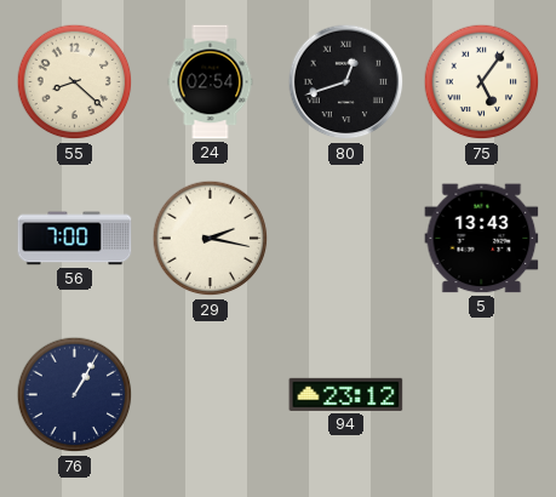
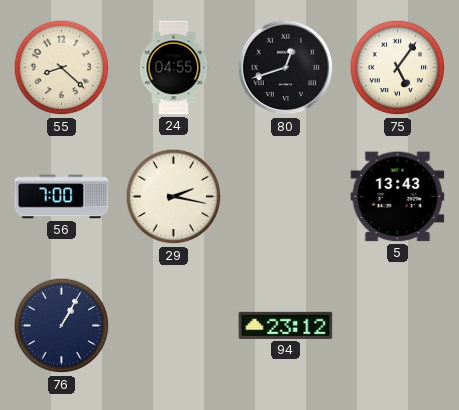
24: 02:54 -> 04:55 (174, 68)
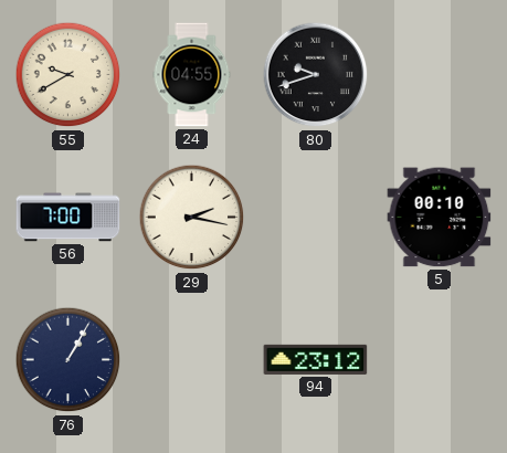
55: 8:22 -> 9:40 (68, 75)
80: 12:42 -> 9:42 (316, 75)
75: 5:06 -> none (398, 68)
5: 13:43 -> 00:10 (440, 218)
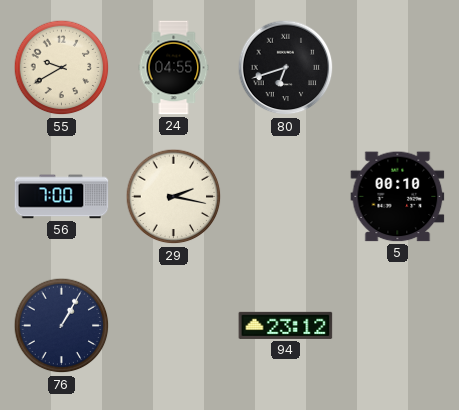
80: 9:42 -> 6:42 (286, 68)
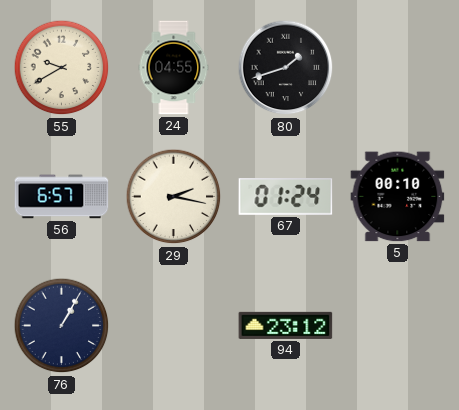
80: 6:42 -> 1:42 (286, 68)
56: 7:00 -> 6:57 (62, 197)
67: none -> 01:24 (286, 197)
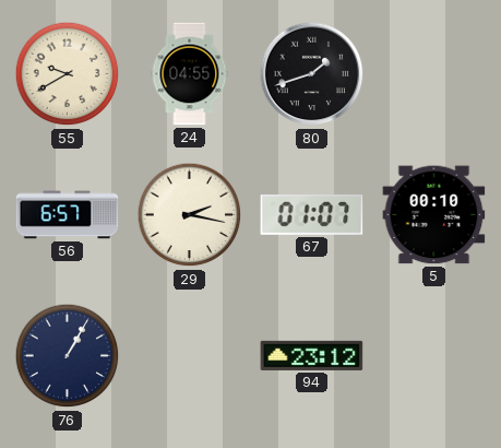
67: 01:24 -> 01:07 (312, 215)
